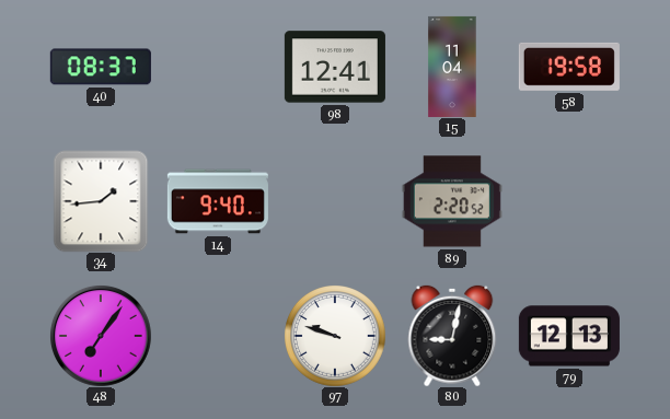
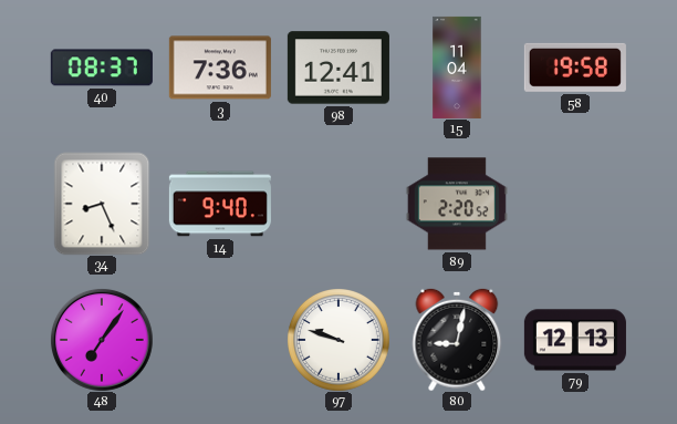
3: none -> 7:36 (220, 68)
34: 1:44 -> 8:26 (102, 204)
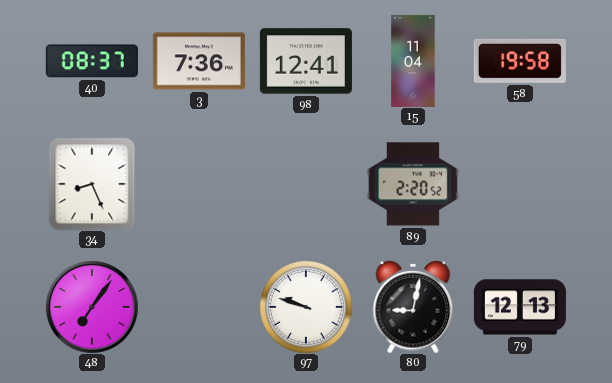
14: 9:40 -> none (220, 204)
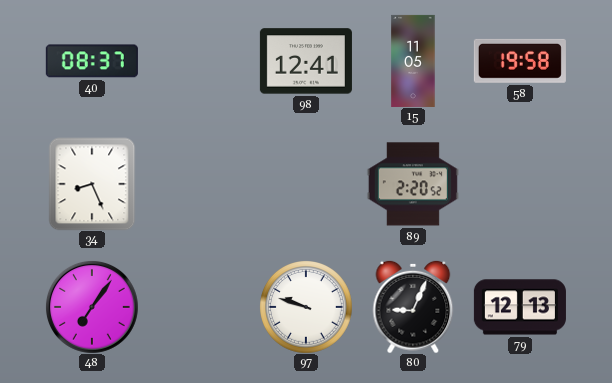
3: 7:36 -> none (199, 61)
15: 11:04 -> 11:05 (413, 61)
80: 9:02 -> 9:04 (413, 307)
